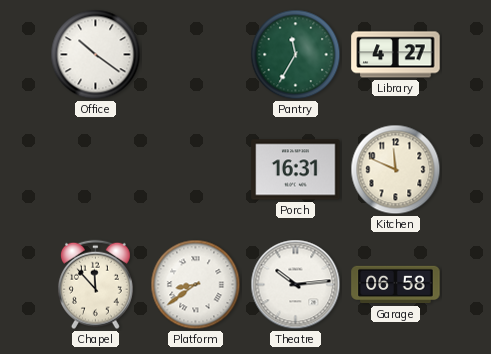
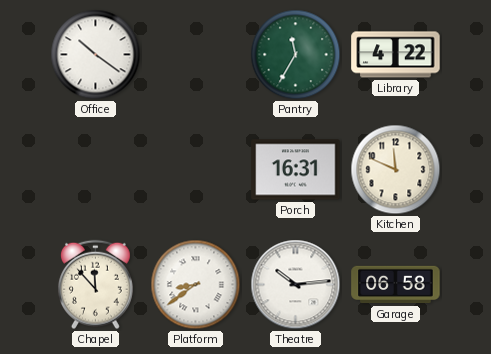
Library: 4:27 -> 4:22 (396, 55)
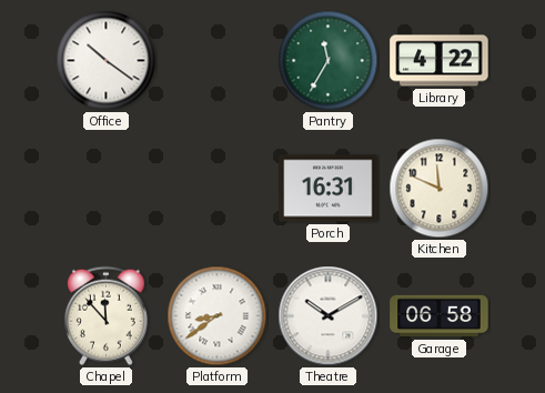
Theatre: 10:14 -> 10:10 (329, 316)
